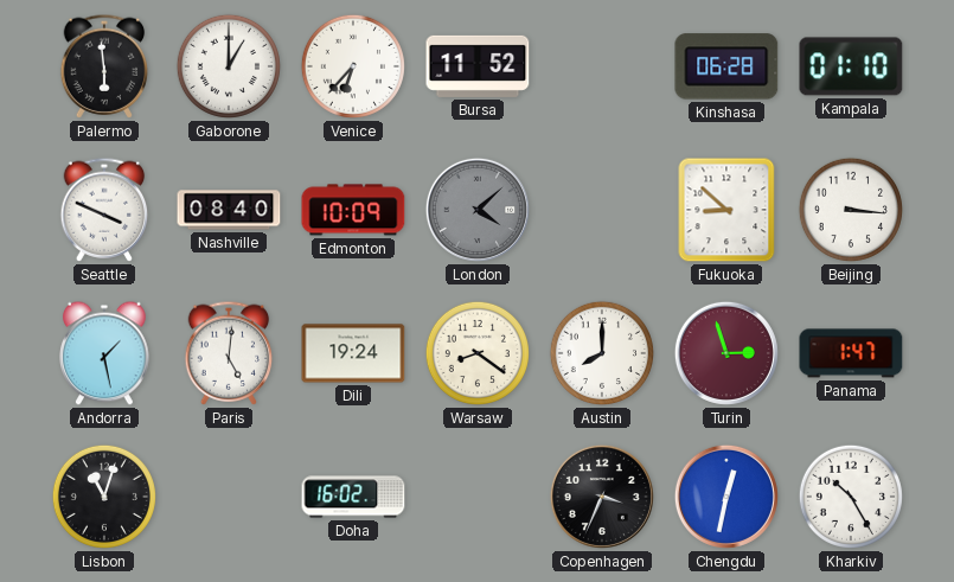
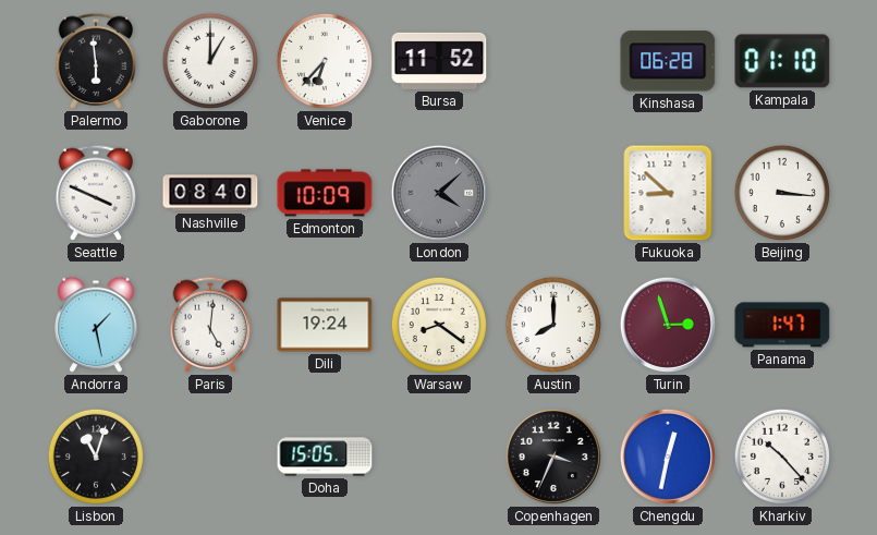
Doha: 16:02 -> 15:05 (325, 457)
Kharkiv: 10:25 -> 10:23 (782, 457)
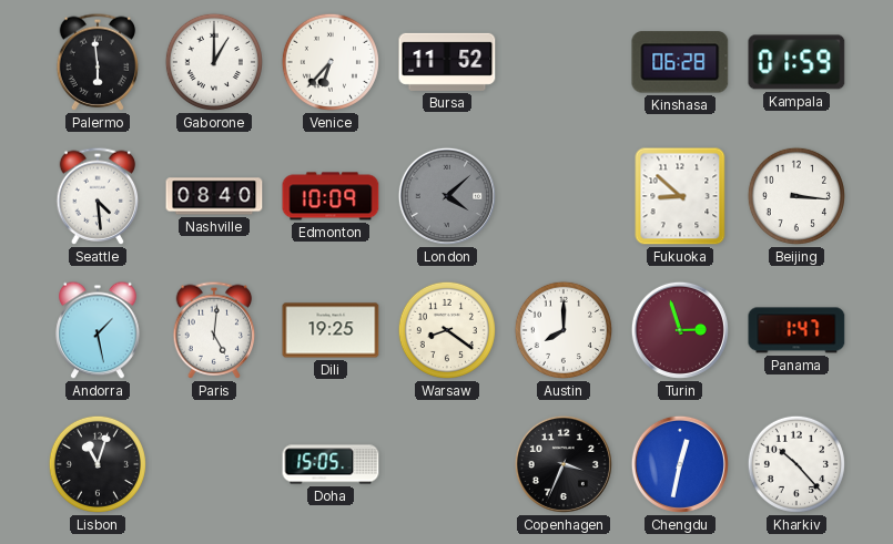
Kampala: 01:10 -> 01:59 (796, 62)
Seattle: 3:49 -> 4:29 (98, 196)
Dili: 19:24 -> 19:25 (331, 330)
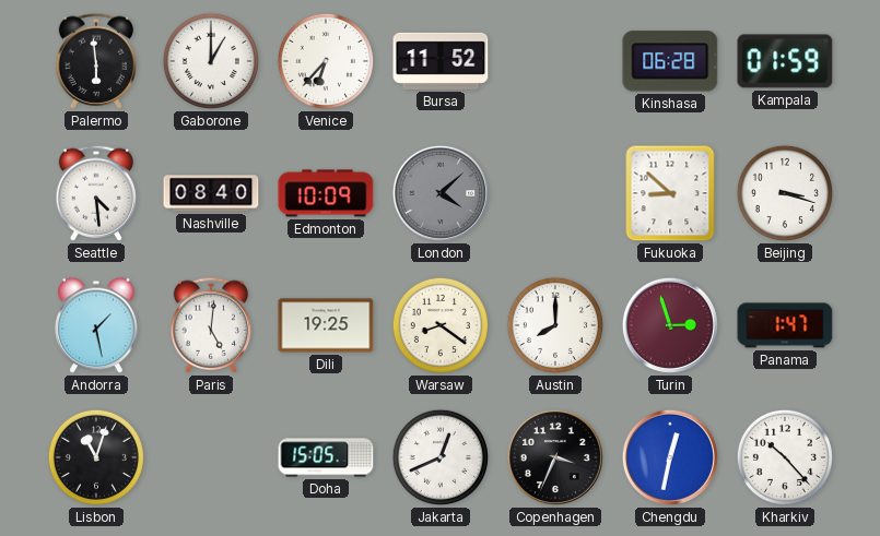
Beijing: 3:16 -> 3:18 (785, 193)
Jakarta: none -> 12:41 (441, 457)
